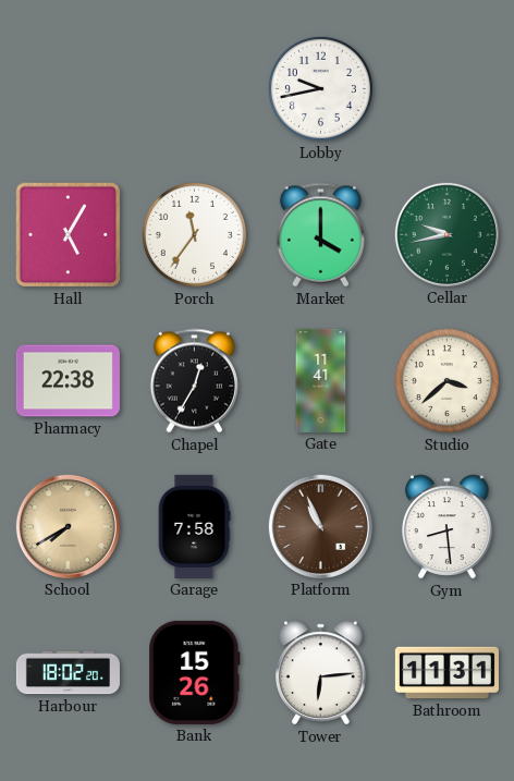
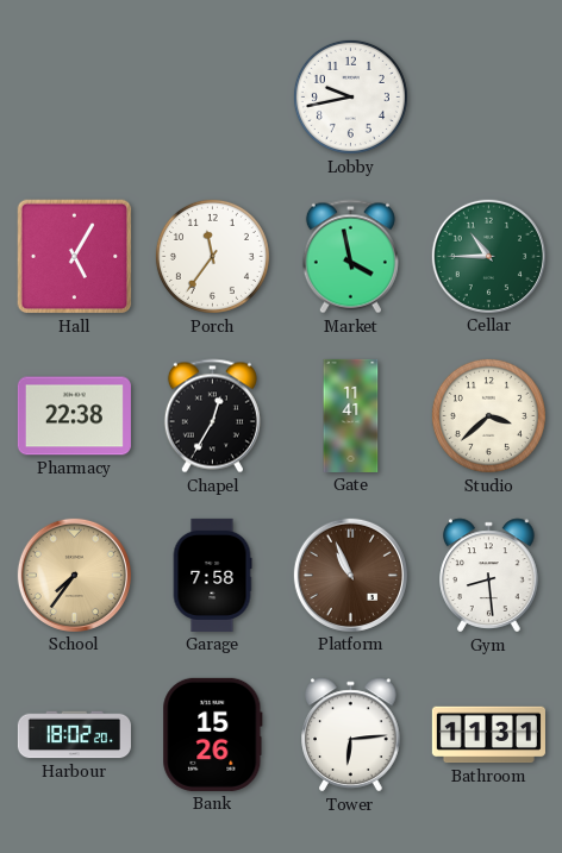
Market: 4:00 -> 3:58 (350, 257)
Cellar: 9:43 -> 10:45 (488, 256)
School: 7:40 -> 7:36 (74, 575)
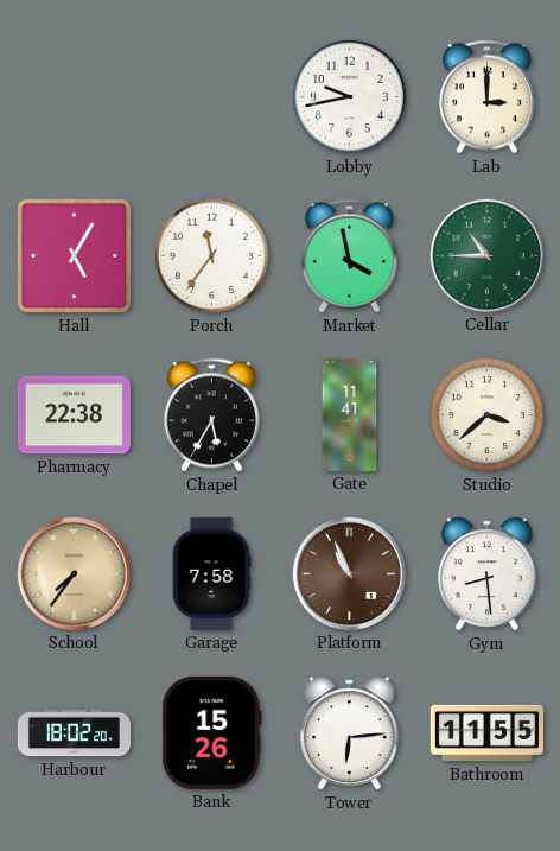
Lab: none -> 3:00 (486, 97)
Chapel: 12:35 -> 5:35 (211, 415)
Bathroom: 11:31 -> 11:55 (486, 733)
